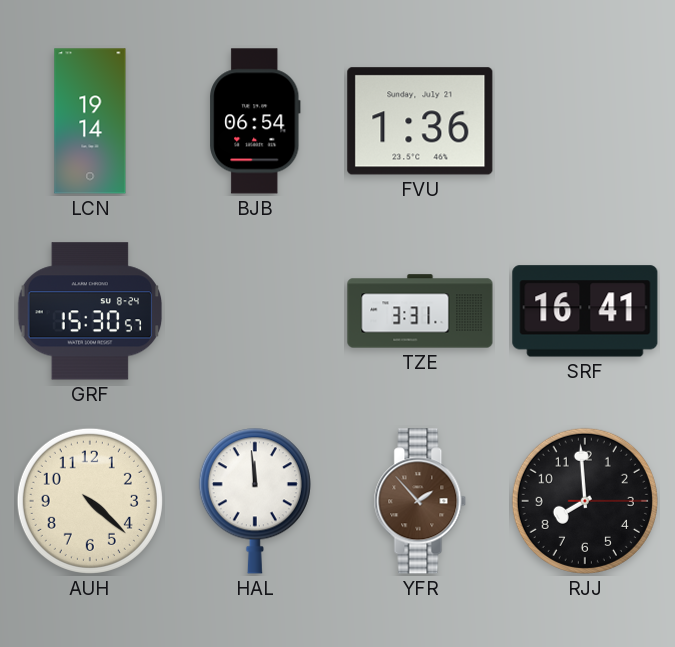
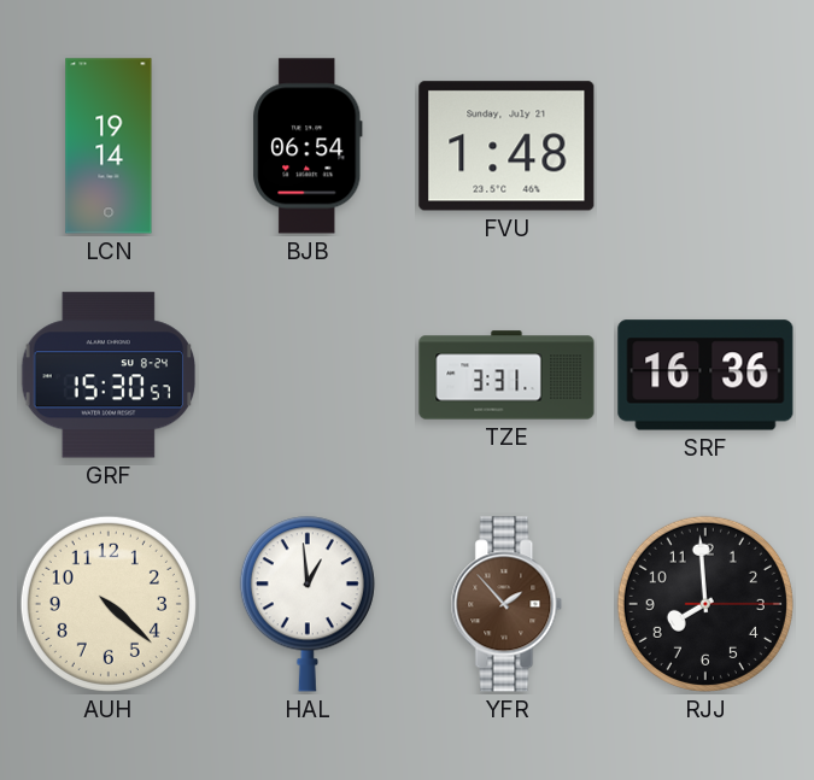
FVU: 1:36 -> 1:48 (506, 146)
SRF: 16:41 -> 16:36 (705, 375)
HAL: 11:59 -> 12:59 (308, 604)
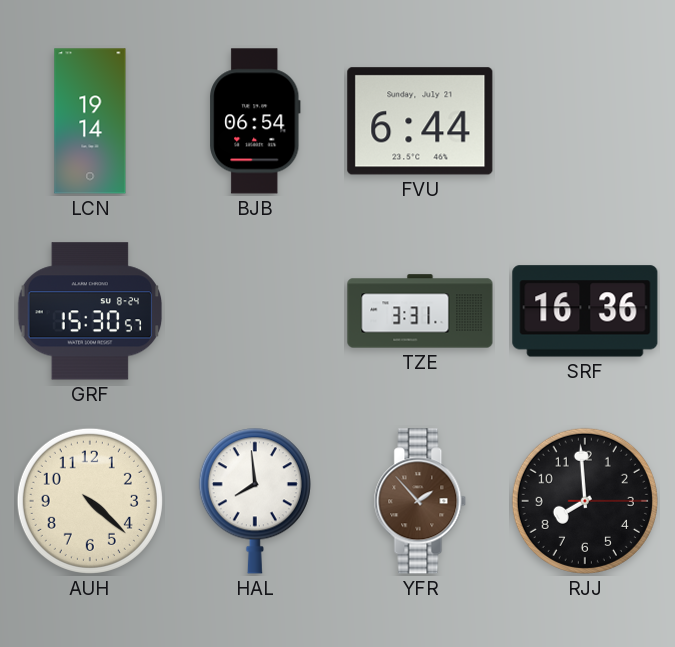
FVU: 1:48 -> 6:44 (420, 121)
HAL: 12:59 -> 7:59 (255, 501)
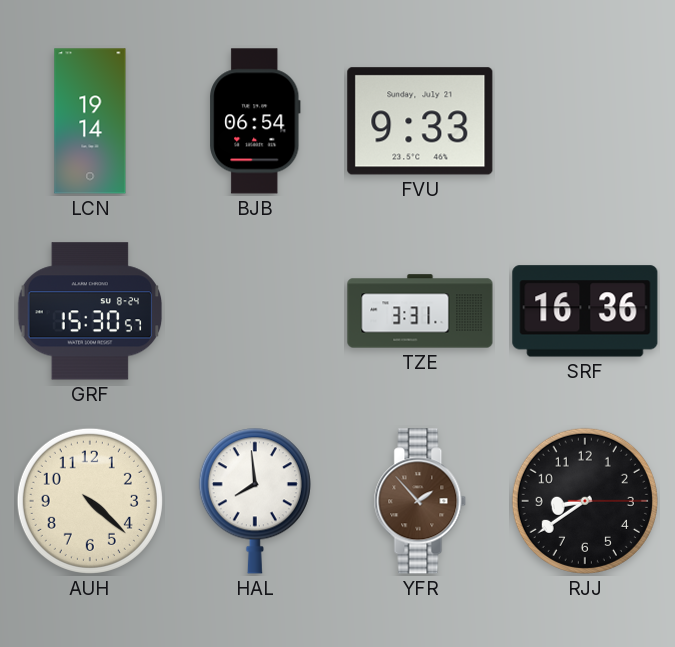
FVU: 6:44 -> 9:33 (420, 121)
RJJ: 7:59 -> 8:39 (585, 501)
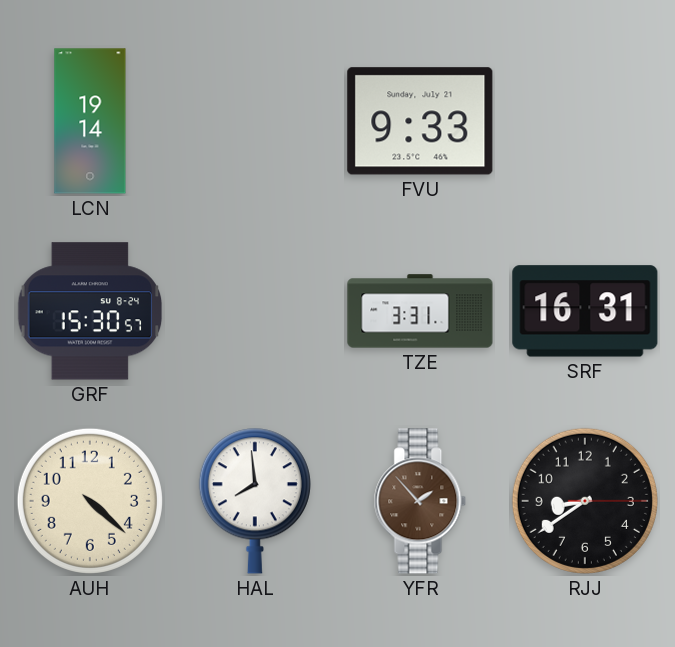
BJB: 06:54 -> none (255, 121)
SRF: 16:36 -> 16:31 (585, 311)
